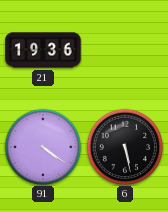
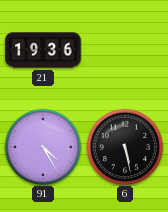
91: 4:21 -> 4:25 (43, 147)
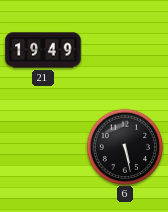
21: 19:36 -> 19:49 (43, 50)
91: 4:25 -> none (43, 147)
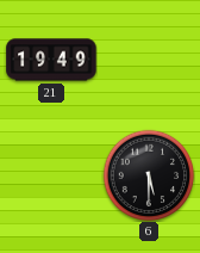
6: 5:28 -> 5:30 (149, 175)
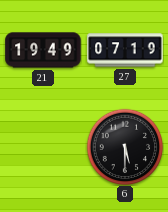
27: none -> 07:19 (125, 50)
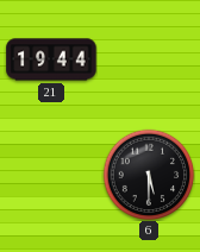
21: 19:49 -> 19:44 (51, 59)
27: 07:19 -> none (125, 50)
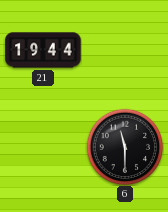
6: 5:30 -> 11:30 (125, 147)
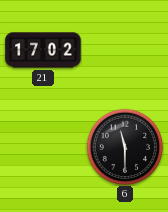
21: 19:44 -> 17:02 (43, 50)
